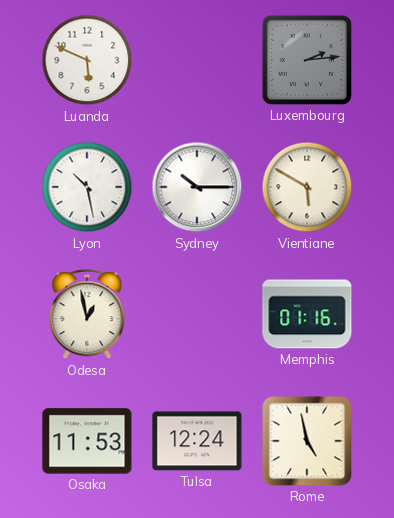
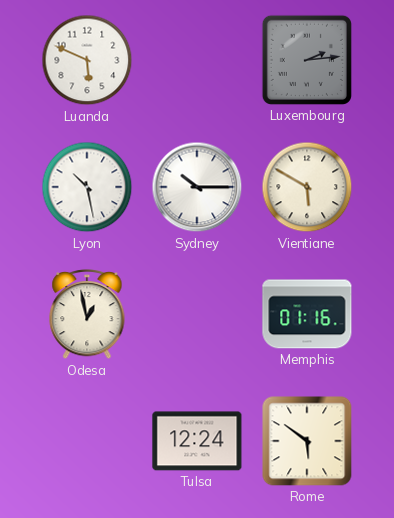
Osaka: 11:53 -> none (87, 441)
Rome: 4:58 -> 5:51 (307, 441)
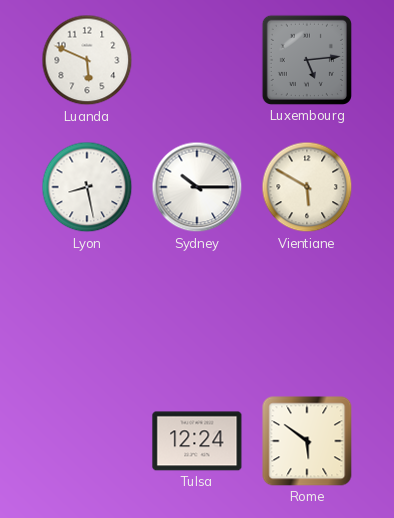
Luxembourg: 2:14 -> 5:14 (307, 60)
Lyon: 10:28 -> 8:28 (87, 187)
Odesa: 12:58 -> none (87, 314)
Memphis: 01:16 -> none (307, 314)
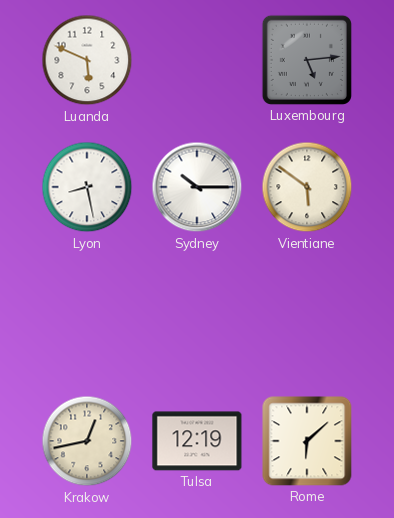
Vientiane: 5:50 -> 5:51 (307, 187)
Krakow: none -> 12:43 (87, 441)
Tulsa: 12:24 -> 12:19 (197, 441)
Rome: 5:51 -> 6:08 (307, 441)
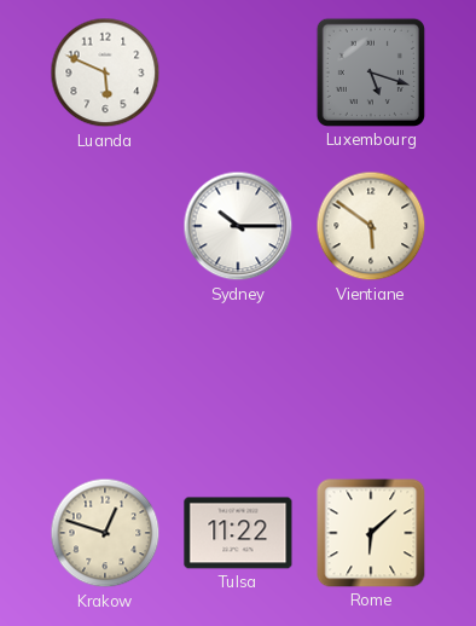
Luxembourg: 5:14 -> 5:18 (371, 73)
Lyon: 8:28 -> none (87, 187)
Krakow: 12:43 -> 12:48 (105, 533)
Tulsa: 12:19 -> 11:22 (238, 533)
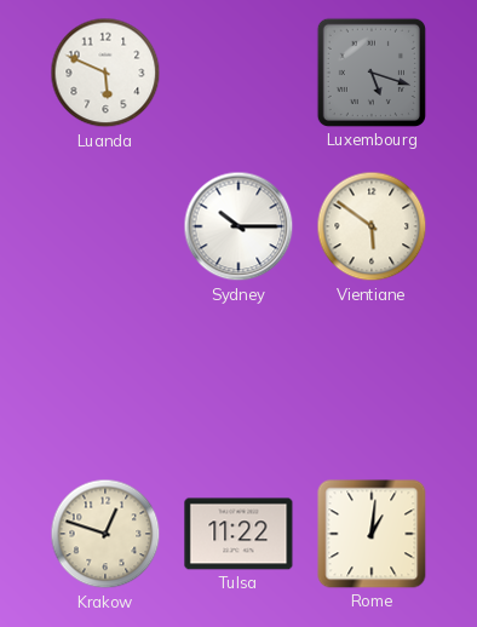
Rome: 6:08 -> 1:01 (372, 534)
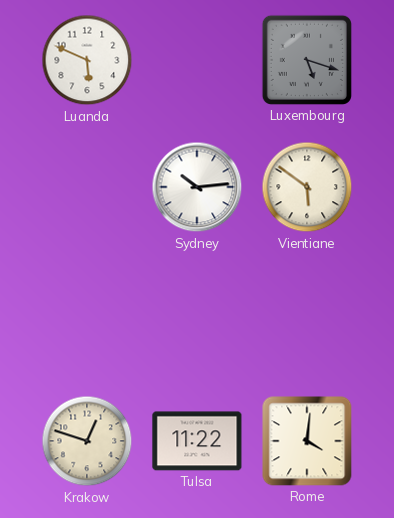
Sydney: 10:15 -> 10:14 (197, 187)
Rome: 1:01 -> 4:01 (307, 441)
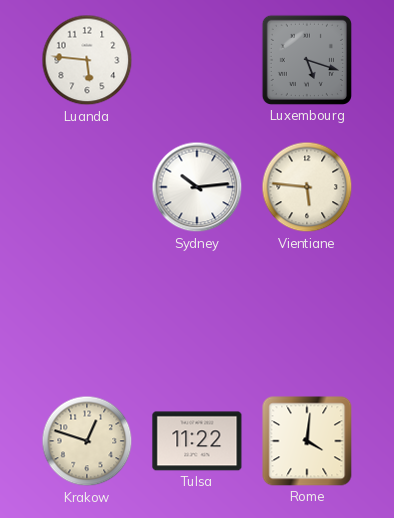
Luanda: 5:49 -> 5:46 (87, 60)
Vientiane: 5:51 -> 5:46 (307, 187)
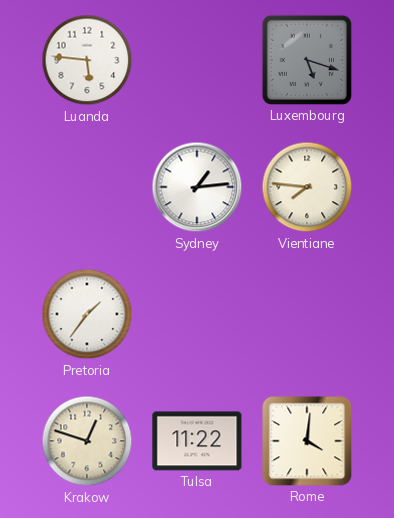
Sydney: 10:14 -> 1:14 (197, 187)
Vientiane: 5:46 -> 7:46 (307, 187)
Pretoria: none -> 1:36 (87, 314)
